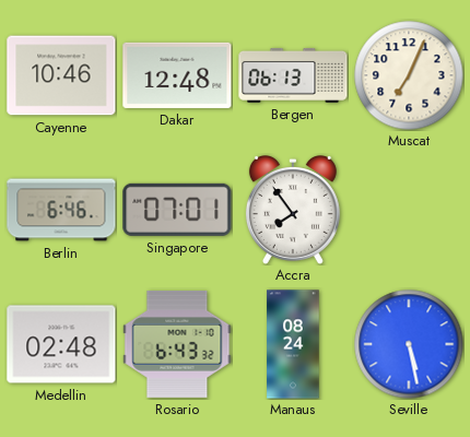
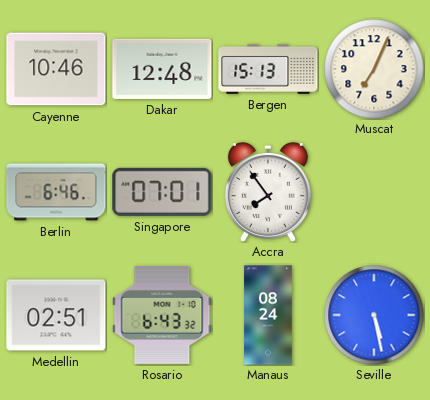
Bergen: 06:13 -> 15:13 (268, 69)
Medellin: 02:48 -> 02:51 (56, 315)
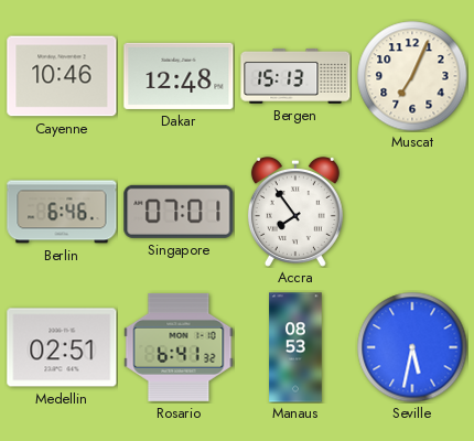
Rosario: 6:43 -> 6:41 (179, 347)
Manaus: 08:24 -> 08:53 (295, 347)
Seville: 5:28 -> 5:32 (412, 347)
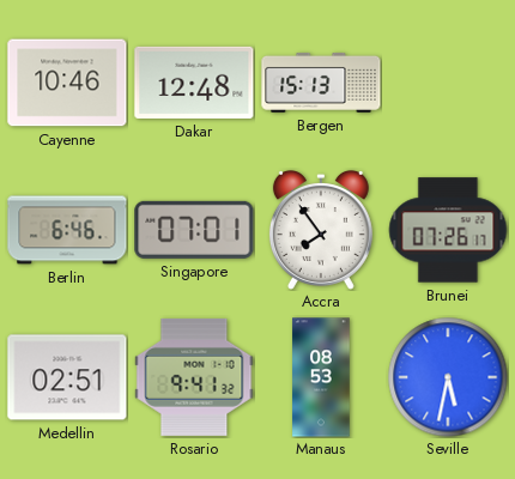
Muscat: 7:04 -> none (412, 76)
Brunei: none -> 07:26 (448, 230)
Rosario: 6:41 -> 9:41 (194, 377)
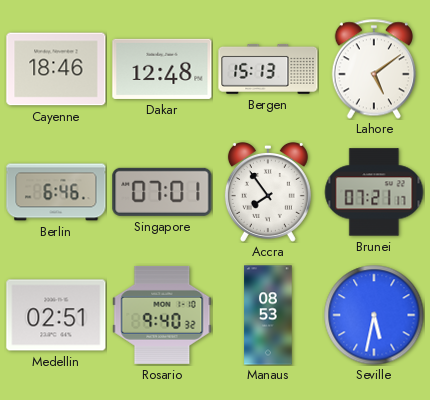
Cayenne: 10:46 -> 18:46 (56, 69)
Lahore: none -> 5:09 (373, 69)
Brunei: 07:26 -> 07:21 (374, 192)
Rosario: 9:41 -> 9:40 (162, 315)
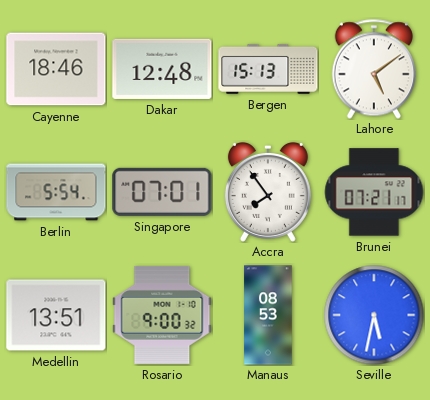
Berlin: 6:46 -> 5:54 (56, 192)
Medellin: 02:51 -> 13:51 (56, 315)
Rosario: 9:40 -> 9:00 (162, 315)
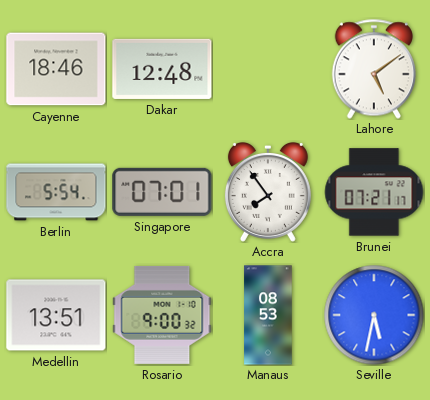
Bergen: 15:13 -> none (268, 69)
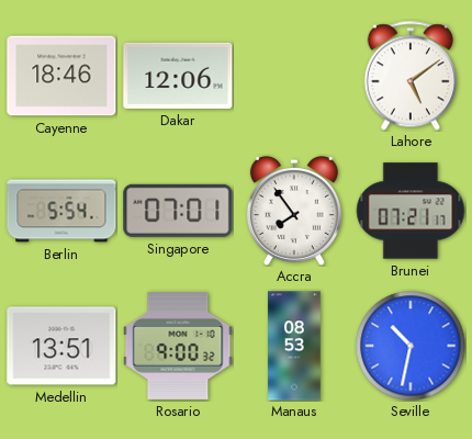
Dakar: 12:48 -> 12:06 (178, 76)
Seville: 5:32 -> 10:32 (411, 346)
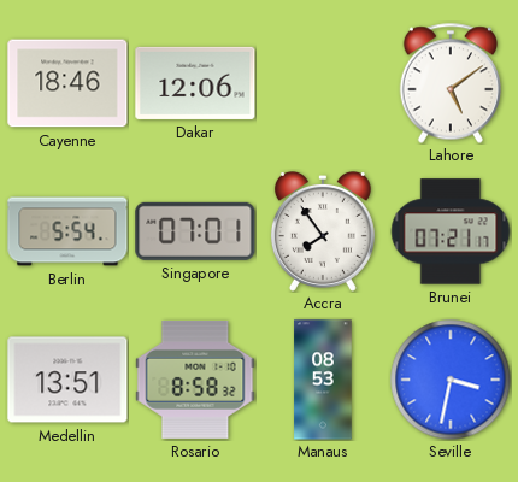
Rosario: 9:00 -> 8:58 (195, 380)
Seville: 10:32 -> 3:32 (451, 380)
